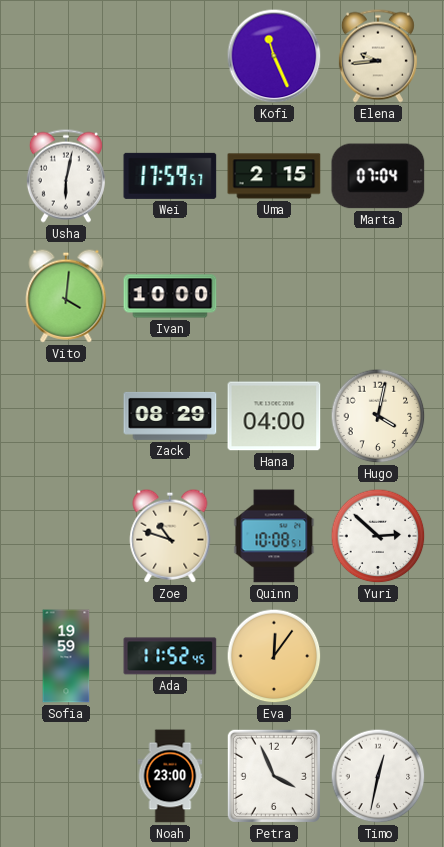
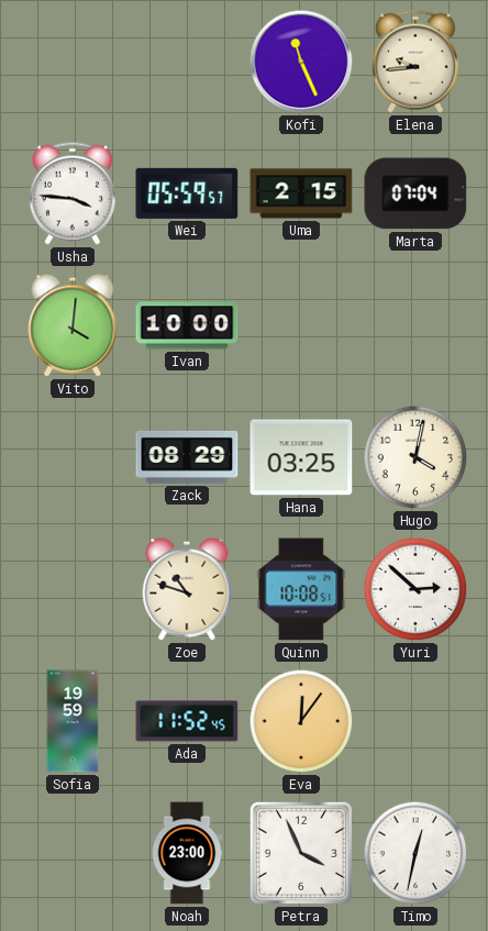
Usha: 6:02 -> 3:46 (73, 193)
Wei: 17:59 -> 05:59 (187, 193)
Hana: 04:00 -> 03:25 (301, 457)
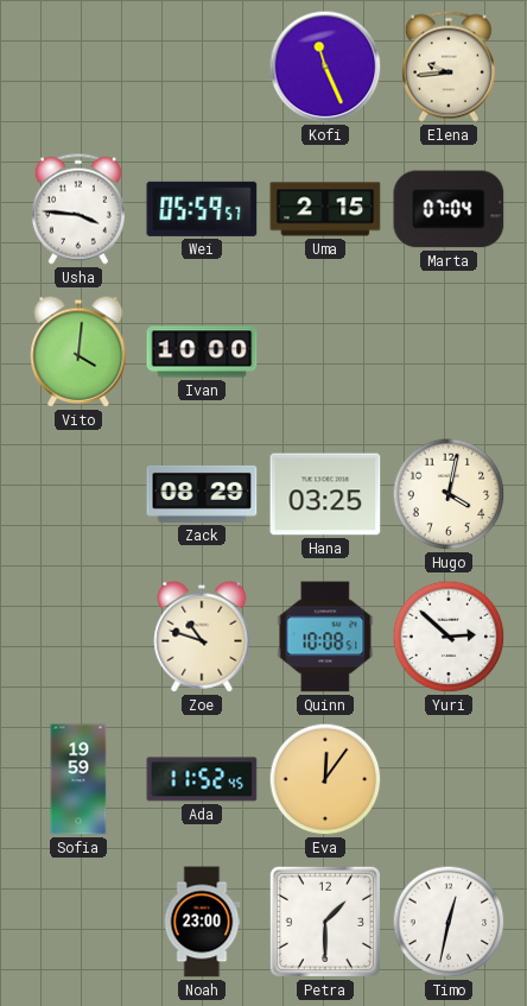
Petra: 3:56 -> 1:30 (325, 922)
